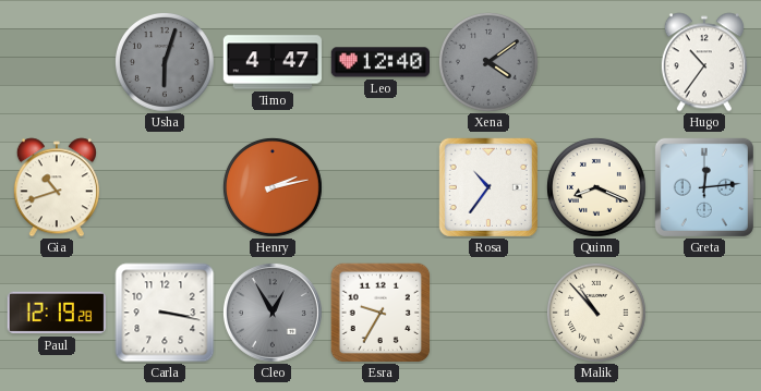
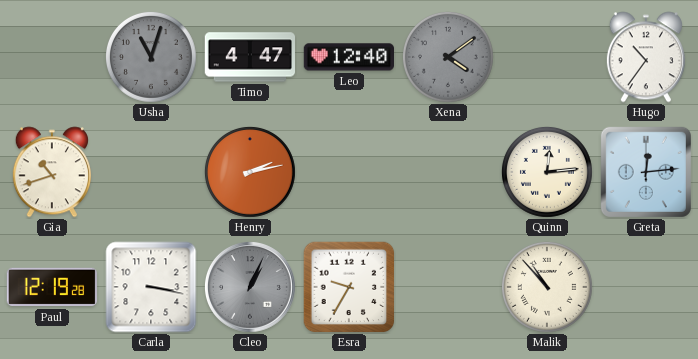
Usha: 6:03 -> 11:03 (151, 58)
Rosa: 10:36 -> none (488, 187)
Quinn: 8:19 -> 12:14 (547, 173)
Cleo: 12:55 -> 1:04 (250, 287)
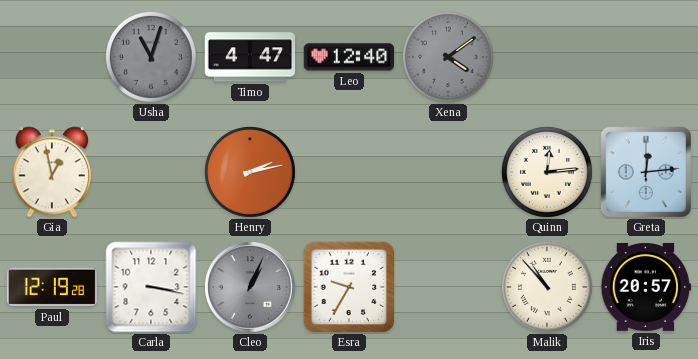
Hugo: 10:36 -> none (646, 57)
Gia: 10:42 -> 12:58 (52, 172)
Iris: none -> 20:57 (645, 287)
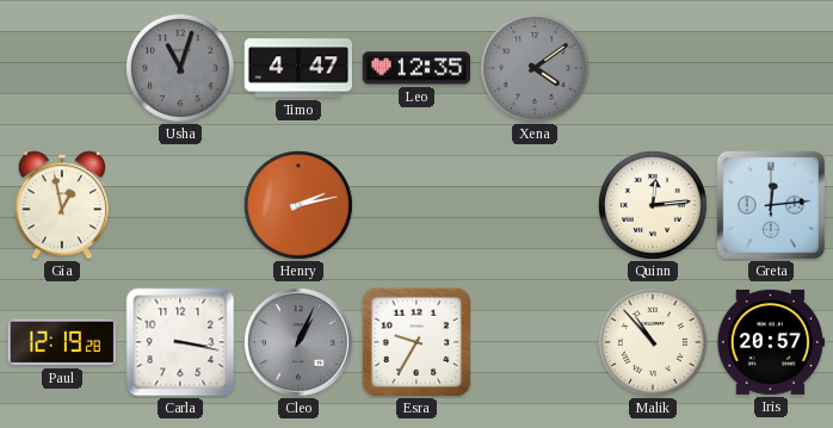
Leo: 12:40 -> 12:35 (415, 68)
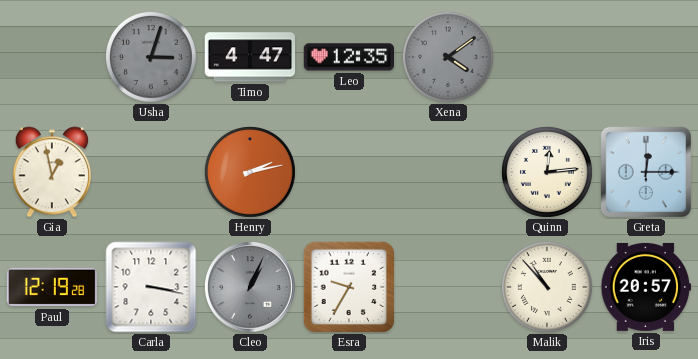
Usha: 11:03 -> 3:03 (151, 58)
Greta: 12:14 -> 12:15 (646, 172)
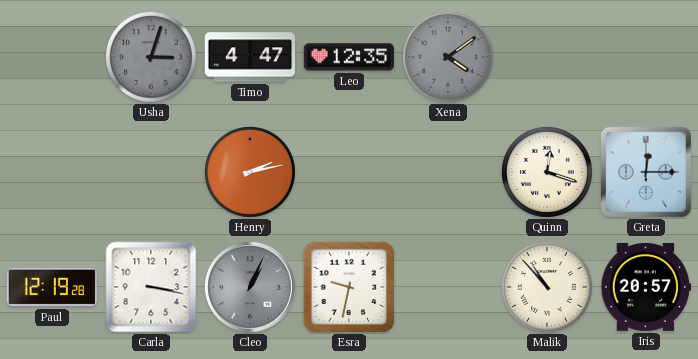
Gia: 12:58 -> none (52, 172)
Quinn: 12:14 -> 12:18 (547, 173)
Esra: 9:35 -> 9:32 (349, 287)
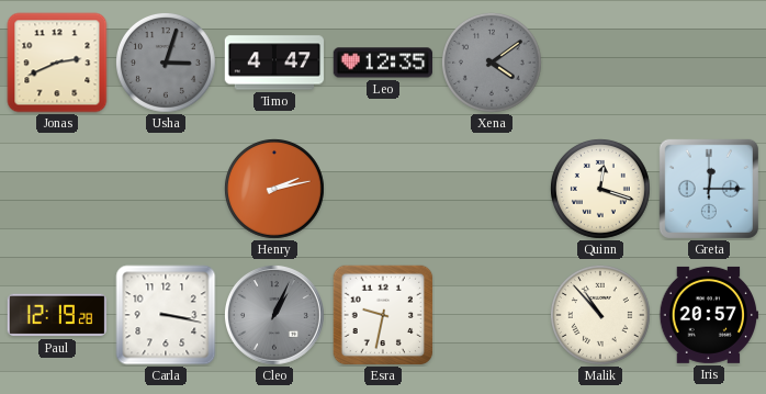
Jonas: none -> 2:41 (57, 63)
